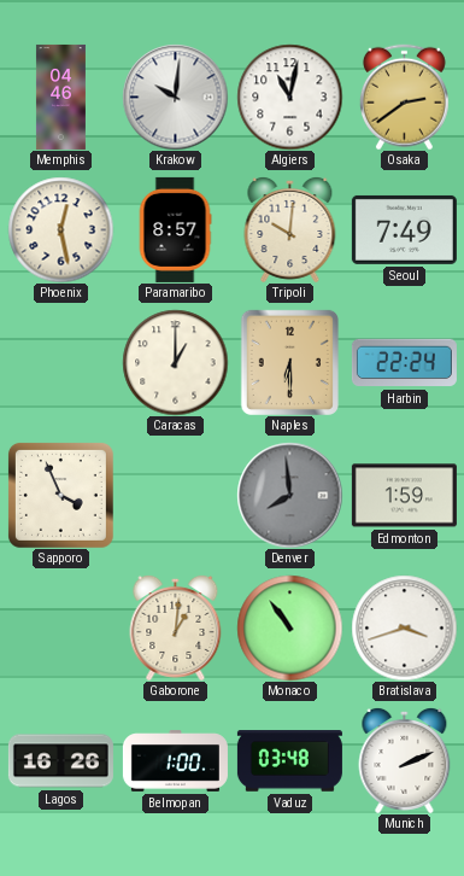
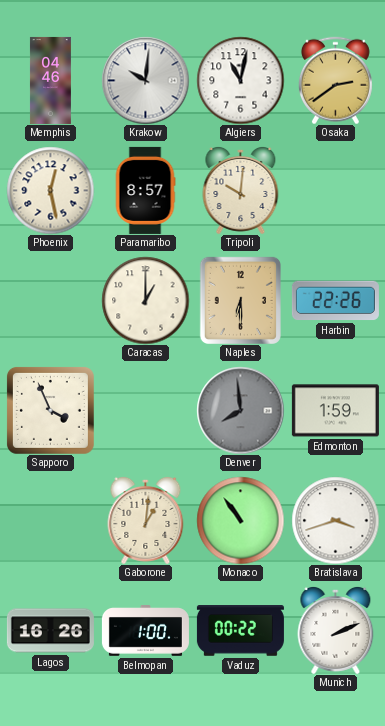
Seoul: 7:49 -> none (404, 229)
Harbin: 22:24 -> 22:26 (335, 301)
Vaduz: 03:48 -> 00:22 (240, 631)
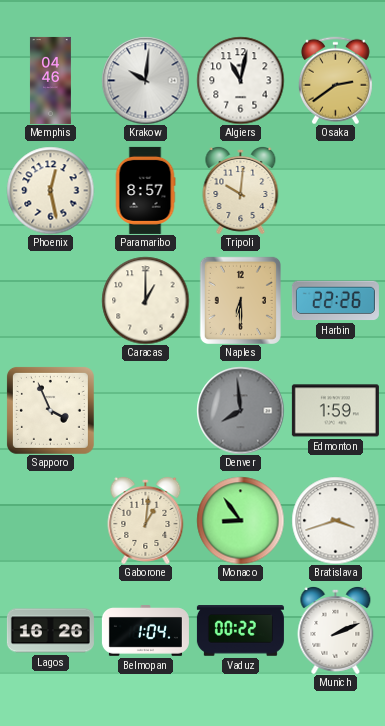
Monaco: 10:54 -> 8:54 (240, 520)
Belmopan: 1:00 -> 1:04 (145, 631)
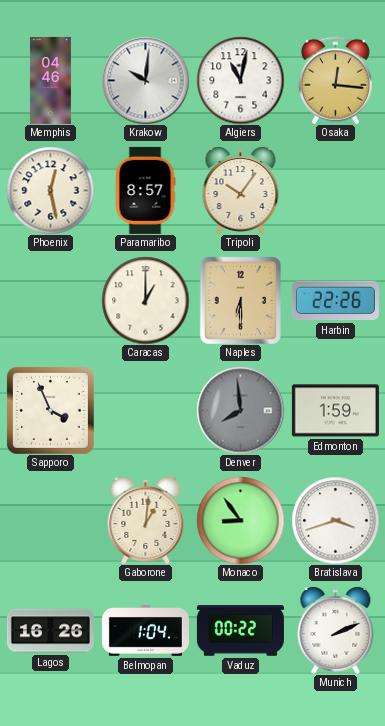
Osaka: 2:39 -> 12:16 (335, 80)
Tripoli: 10:01 -> 10:06 (241, 190)
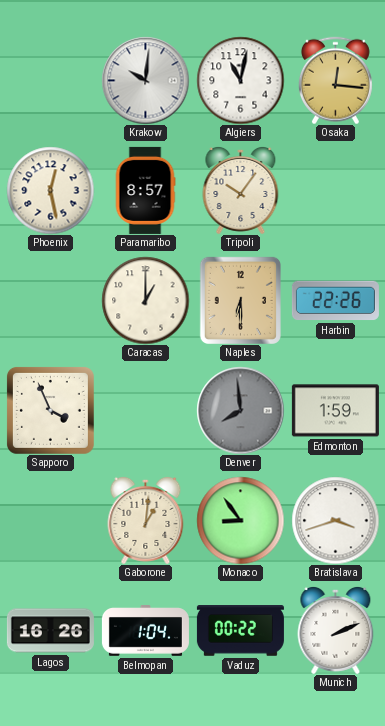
Memphis: 04:46 -> none (50, 80)
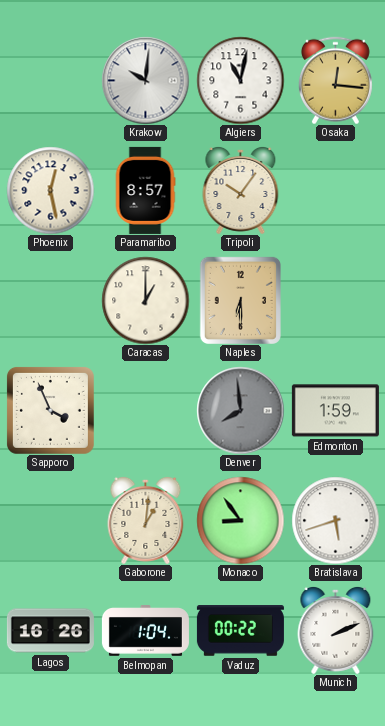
Harbin: 22:26 -> none (335, 301)
Bratislava: 3:42 -> 5:42 (335, 520)
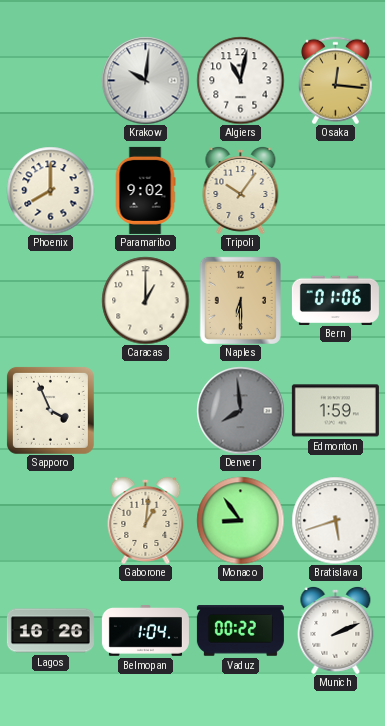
Phoenix: 12:28 -> 8:00 (50, 190)
Paramaribo: 8:57 -> 9:02 (145, 190)
Bern: none -> 01:06 (335, 300)
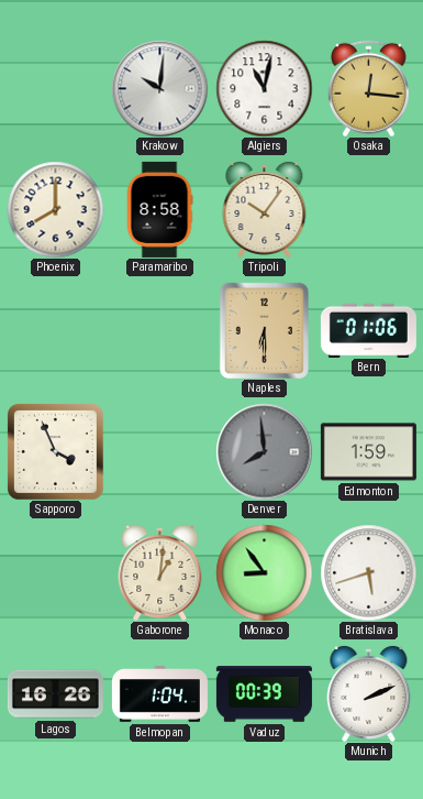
Paramaribo: 9:02 -> 8:58 (159, 209)
Caracas: 1:00 -> none (145, 300)
Vaduz: 00:22 -> 00:39 (264, 694)
